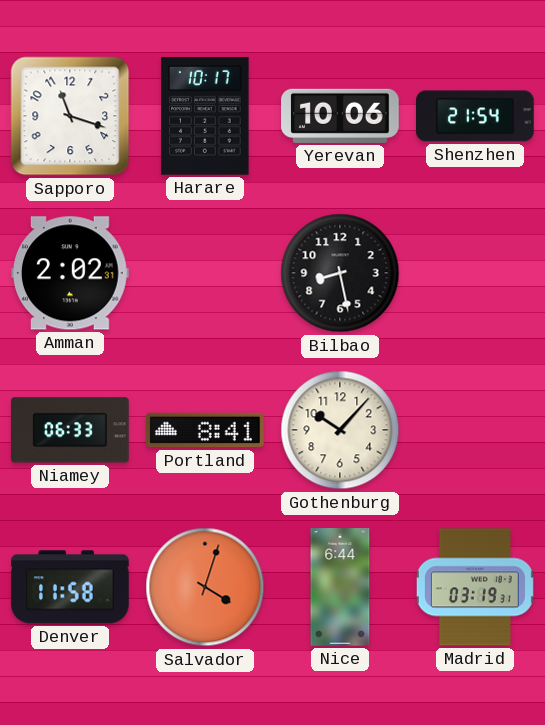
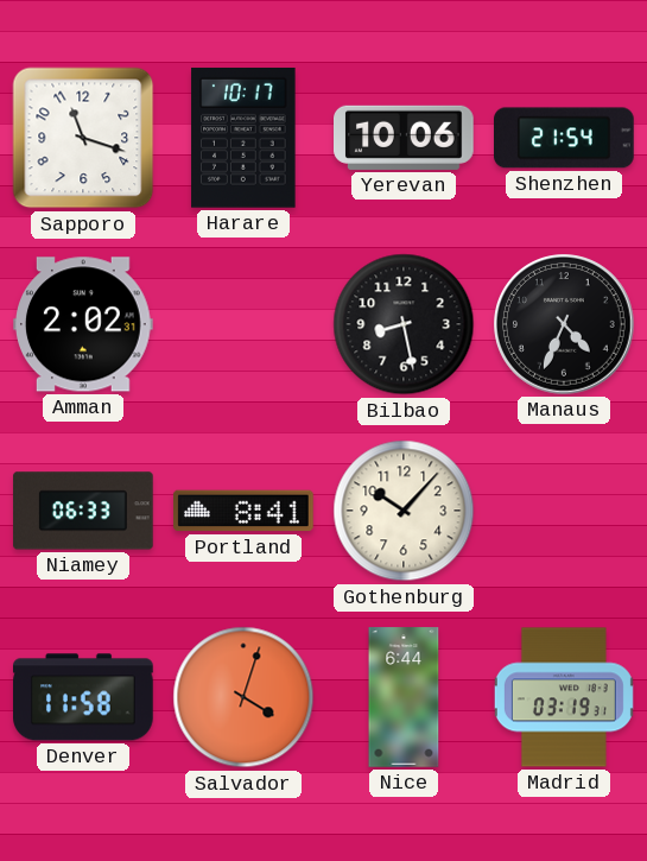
Manaus: none -> 4:34 (564, 324)
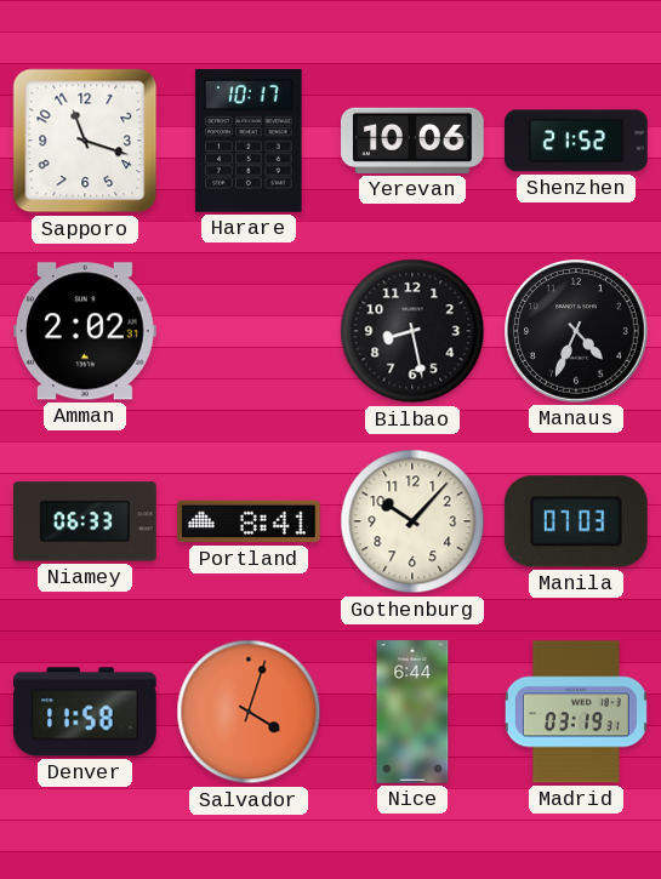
Shenzhen: 21:54 -> 21:52 (577, 141)
Manila: none -> 07:03 (576, 521)
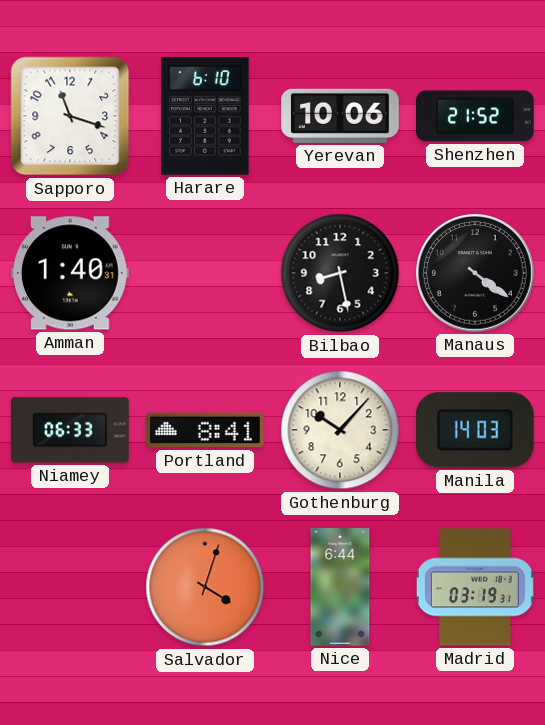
Harare: 10:17 -> 6:10 (205, 116)
Amman: 2:02 -> 1:40 (71, 273)
Manaus: 4:34 -> 4:21 (475, 273)
Manila: 07:03 -> 14:03 (475, 430)
Denver: 11:58 -> none (86, 712)
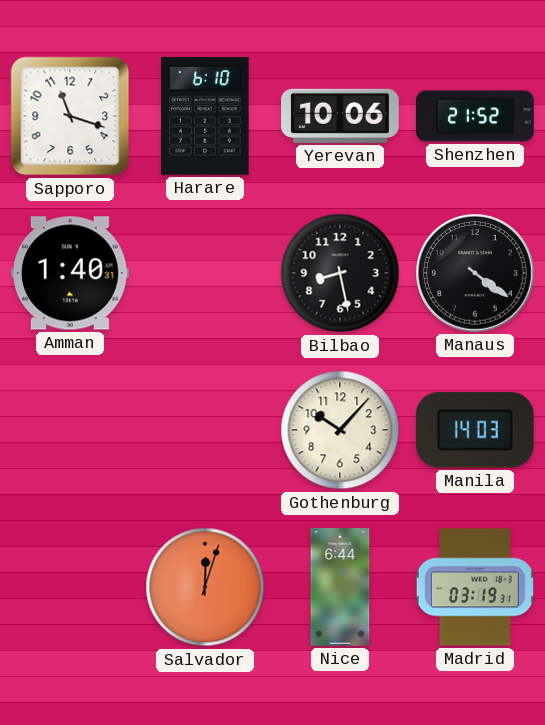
Niamey: 06:33 -> none (70, 430)
Portland: 8:41 -> none (206, 430)
Salvador: 4:03 -> 12:03 (205, 587)
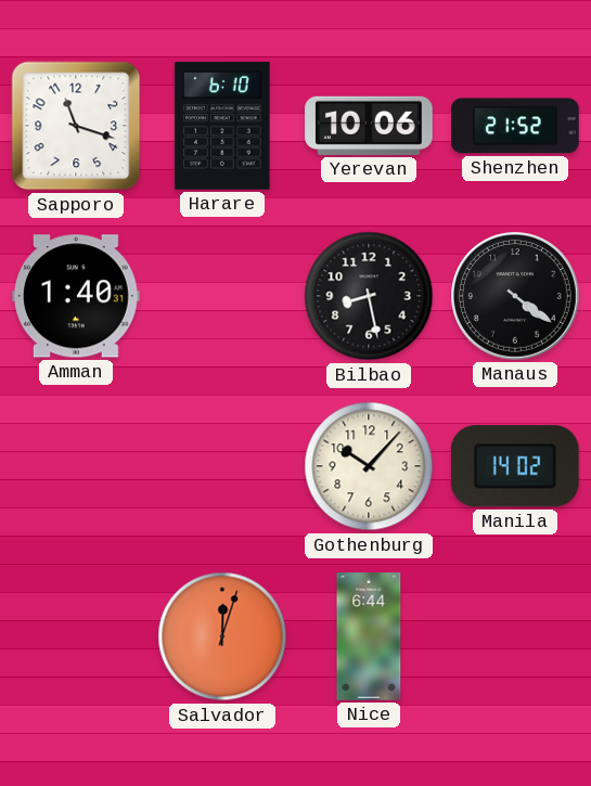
Manila: 14:03 -> 14:02 (515, 466)
Madrid: 03:19 -> none (475, 587)
